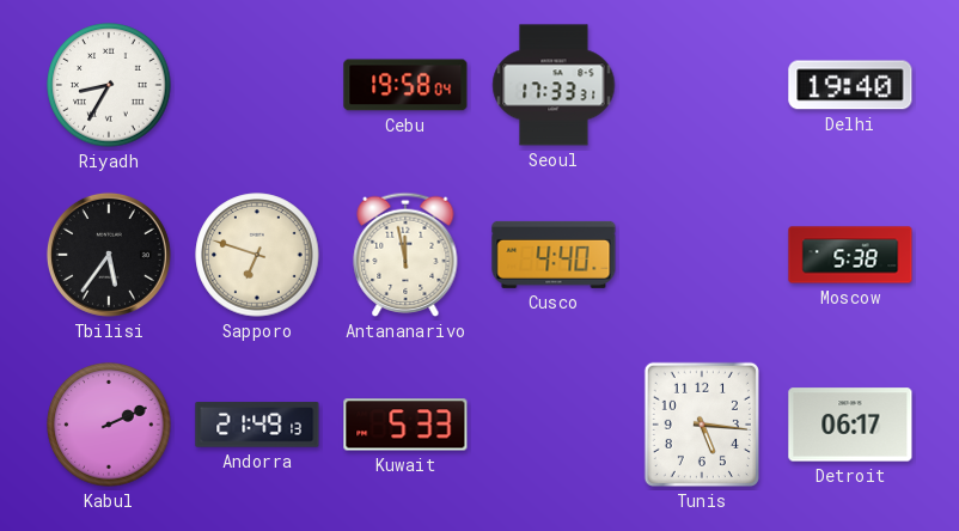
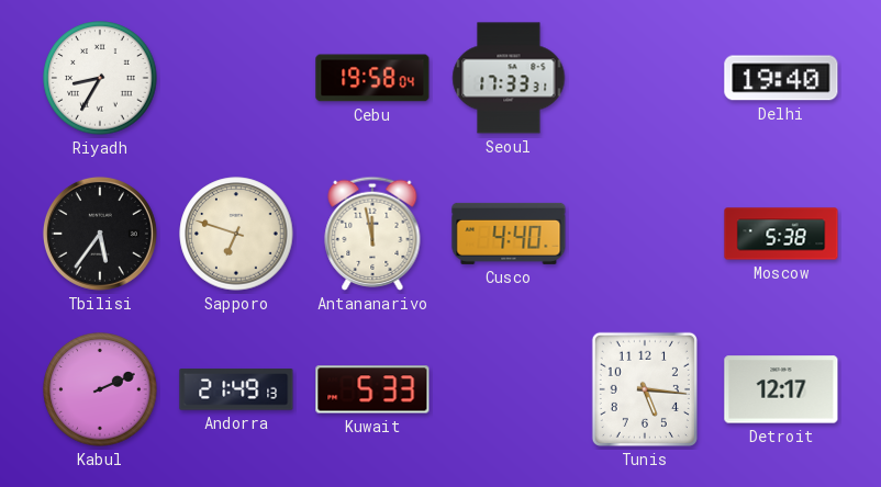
Detroit: 06:17 -> 12:17 (781, 389)
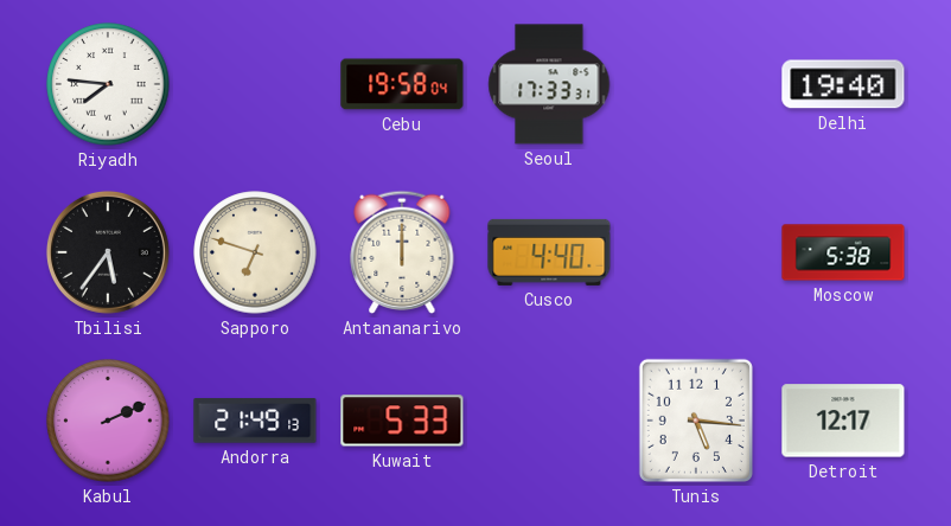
Riyadh: 8:35 -> 7:46 (108, 84)
Antananarivo: 11:58 -> 12:00 (402, 252)
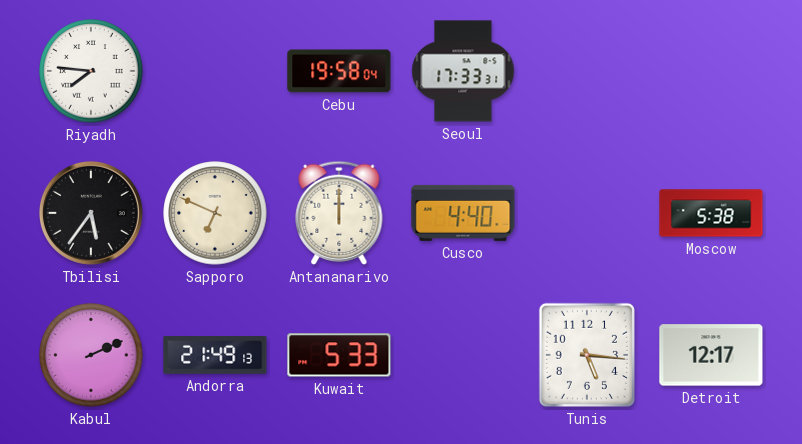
Delhi: 19:40 -> none (843, 84)
Sapporo: 6:48 -> 6:49 (215, 213)
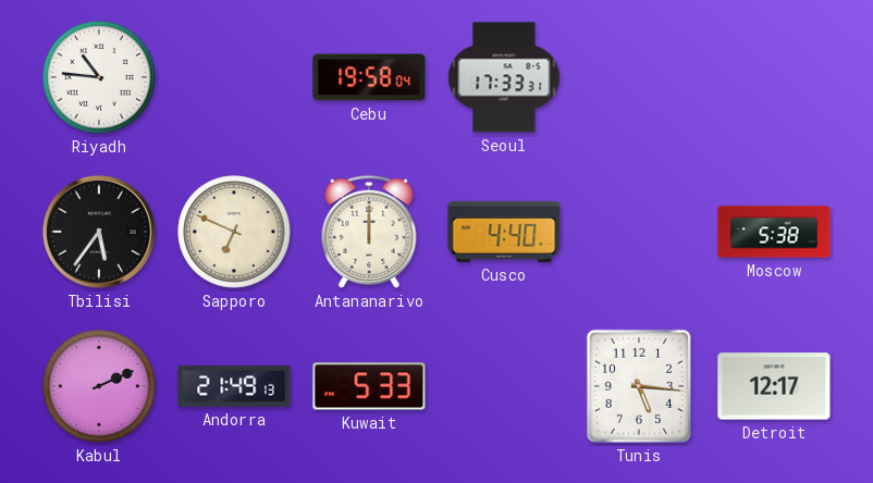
Riyadh: 7:46 -> 10:46 (99, 77)
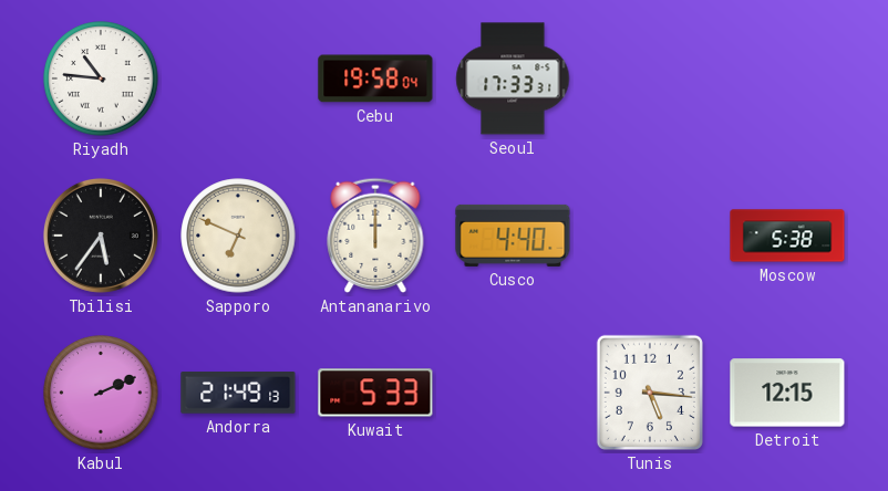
Detroit: 12:17 -> 12:15 (787, 393)
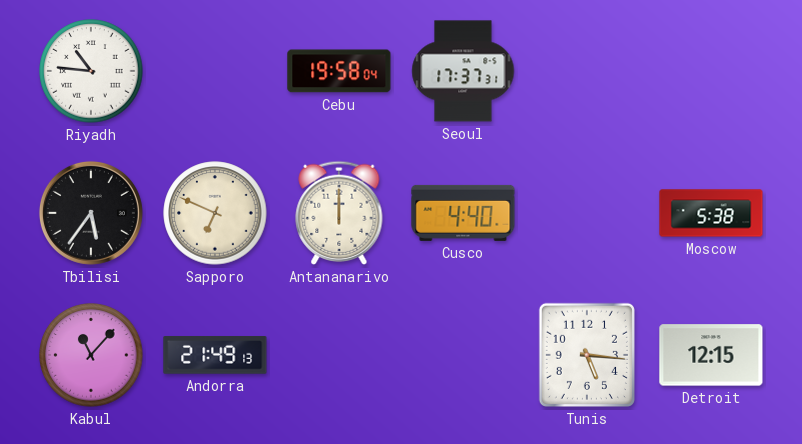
Seoul: 17:33 -> 17:37 (463, 71)
Kabul: 2:11 -> 11:07 (91, 355)
Kuwait: 5:33 -> none (375, 393)
